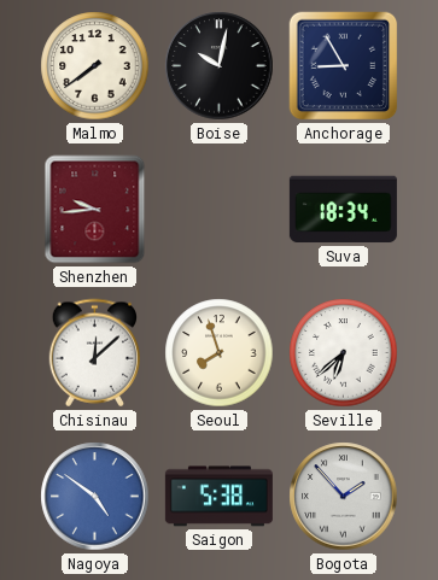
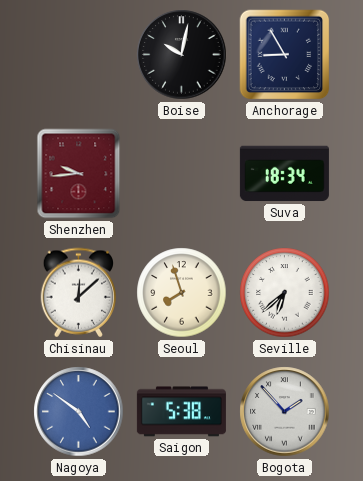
Malmo: 7:39 -> none (95, 66)
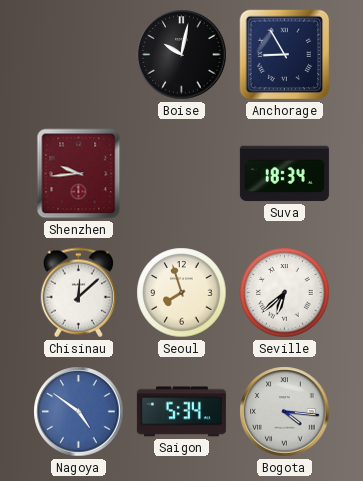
Saigon: 5:38 -> 5:34 (181, 412)
Bogota: 1:53 -> 4:16 (285, 412)
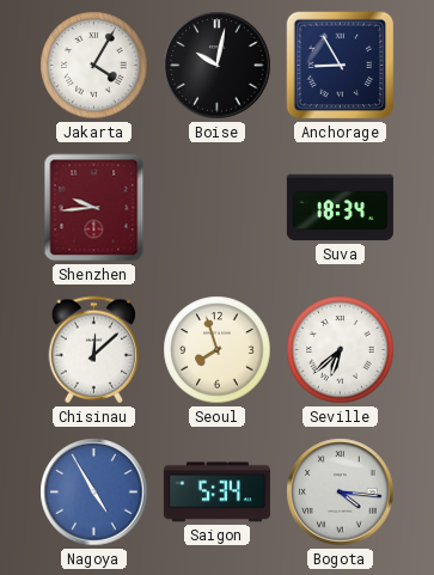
Jakarta: none -> 4:05 (94, 66)
Nagoya: 4:51 -> 4:55 (94, 493)
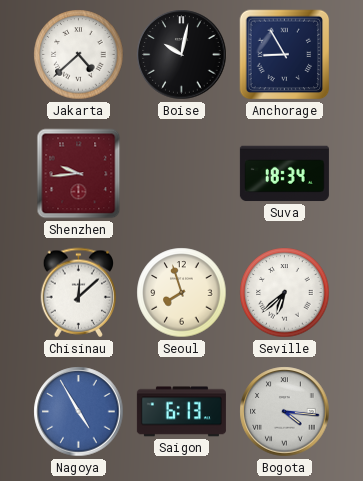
Jakarta: 4:05 -> 4:38 (79, 55)
Saigon: 5:34 -> 6:13 (181, 412)
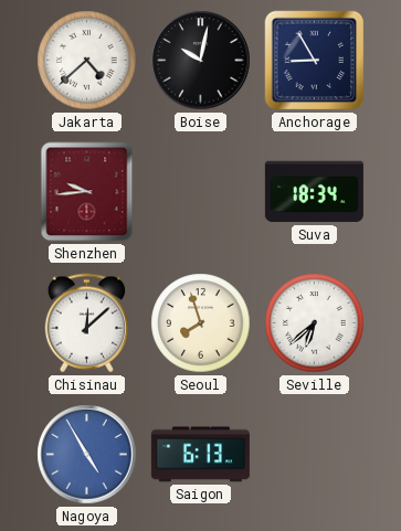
Bogota: 4:16 -> none (285, 412)
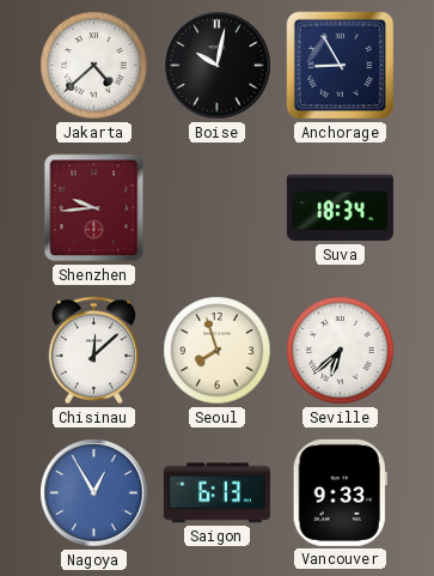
Nagoya: 4:55 -> 12:55 (94, 493)
Vancouver: none -> 9:33 (340, 492)
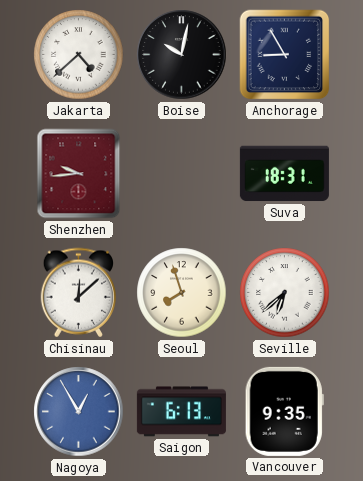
Suva: 18:34 -> 18:31 (284, 174)
Vancouver: 9:33 -> 9:35 (284, 411)
